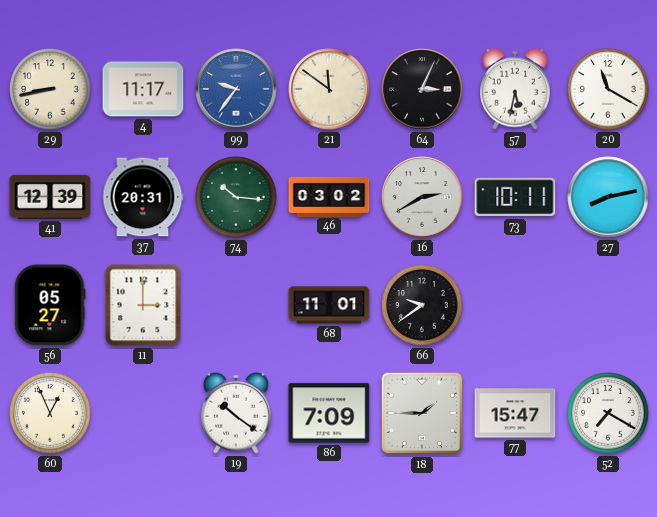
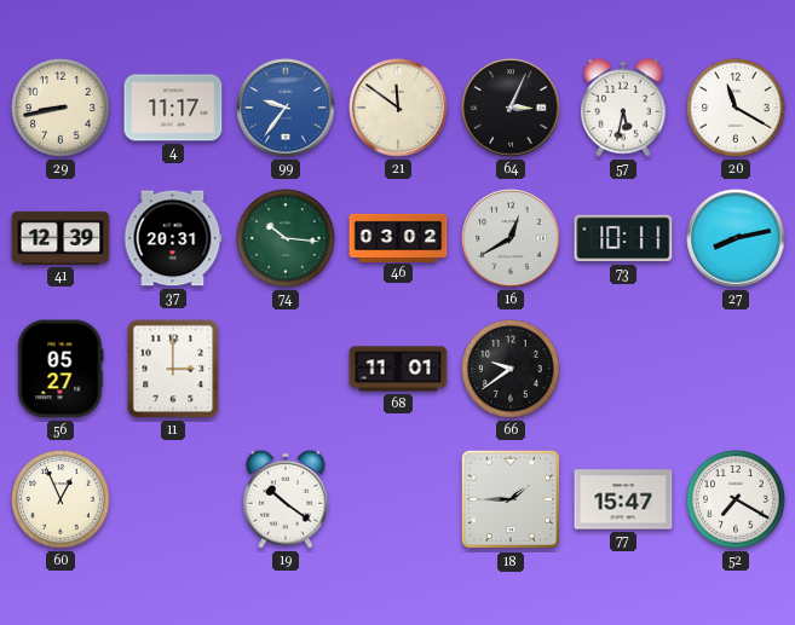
16: 2:40 -> 12:40 (511, 238)
86: 7:09 -> none (329, 413)
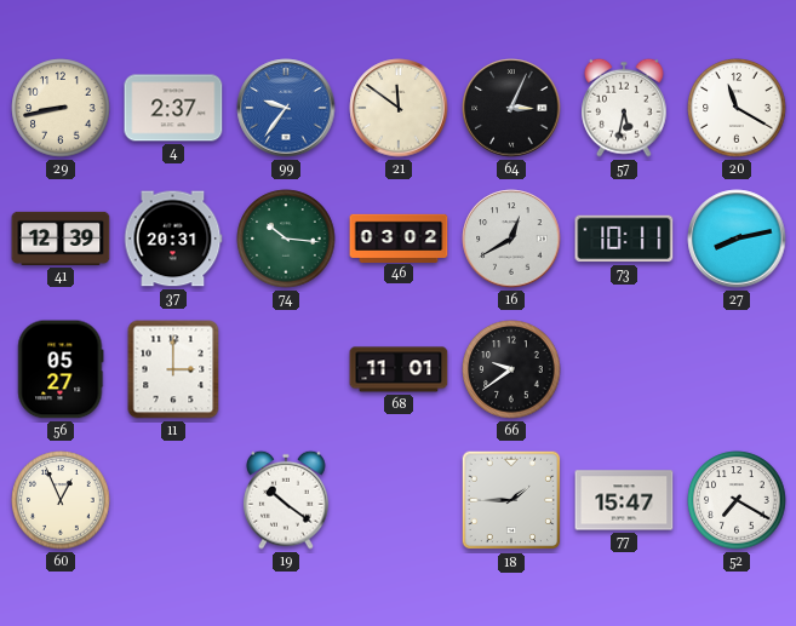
4: 11:17 -> 2:37 (173, 108)
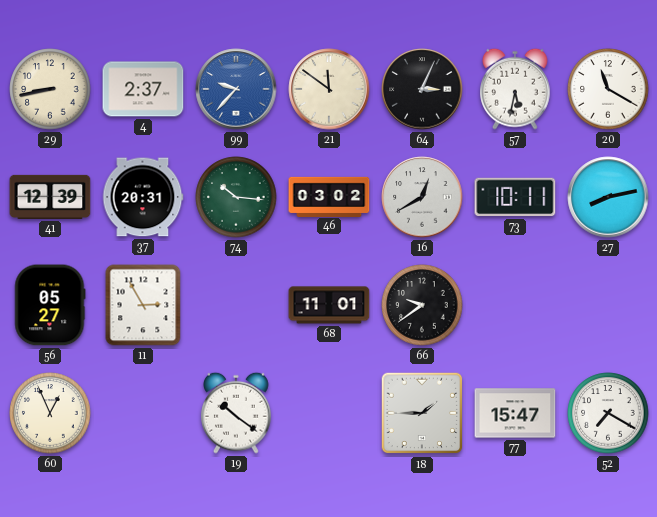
99: 9:36 -> 9:37 (236, 89)
11: 3:00 -> 2:55 (143, 305)
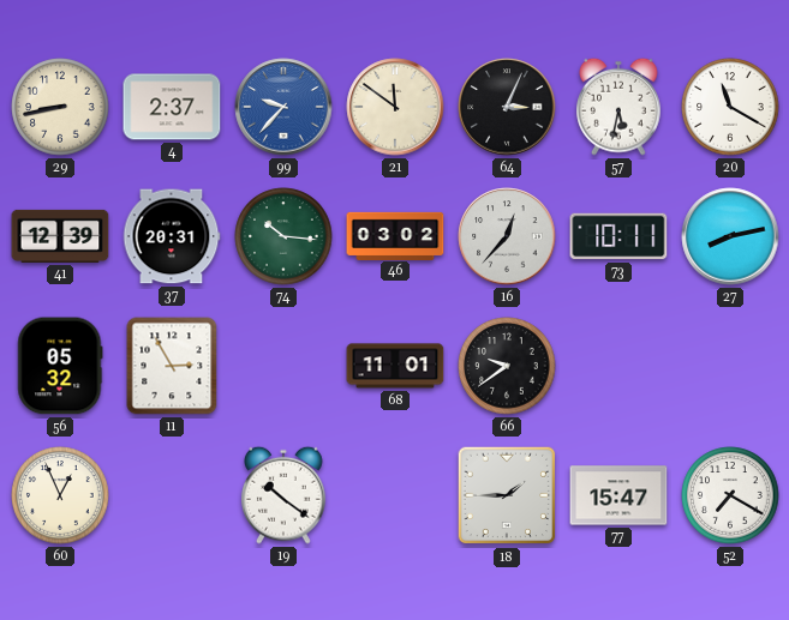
16: 12:40 -> 12:37 (507, 236)
56: 05:27 -> 05:32 (60, 366)
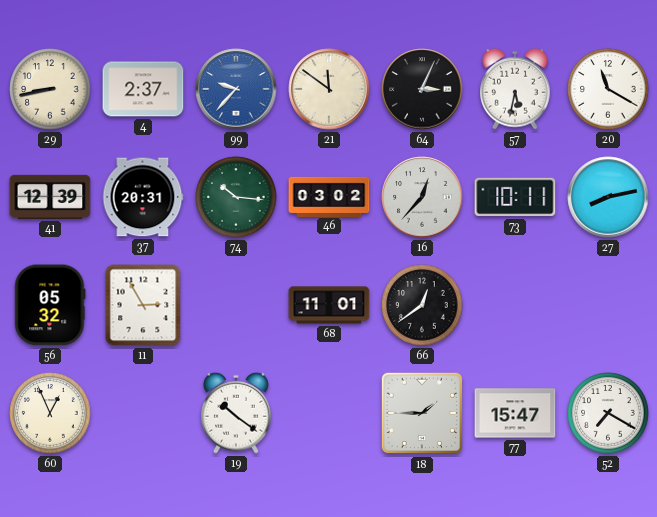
66: 9:39 -> 12:39 (422, 305)
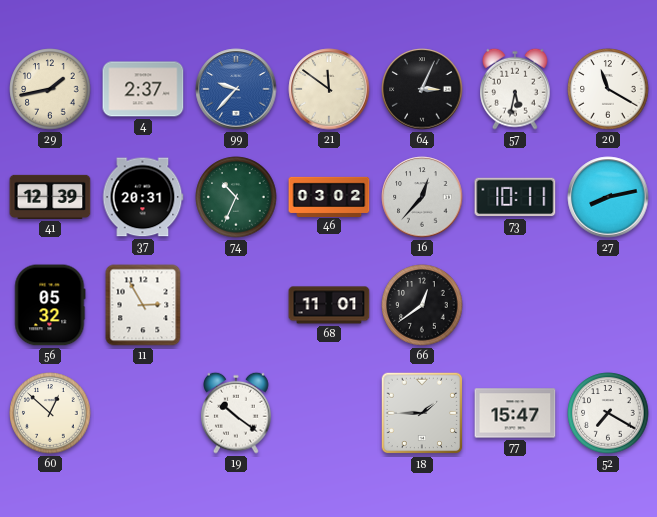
29: 8:43 -> 1:43 (50, 89)
74: 10:16 -> 10:34 (236, 197)
60: 12:56 -> 12:52 (50, 413)
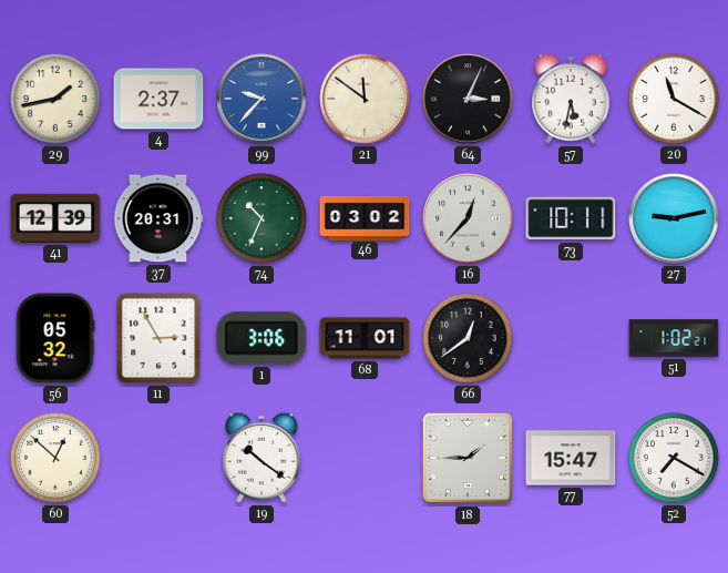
27: 8:13 -> 9:13 (674, 218)
1: none -> 3:06 (262, 338)
51: none -> 1:02 (674, 338)
